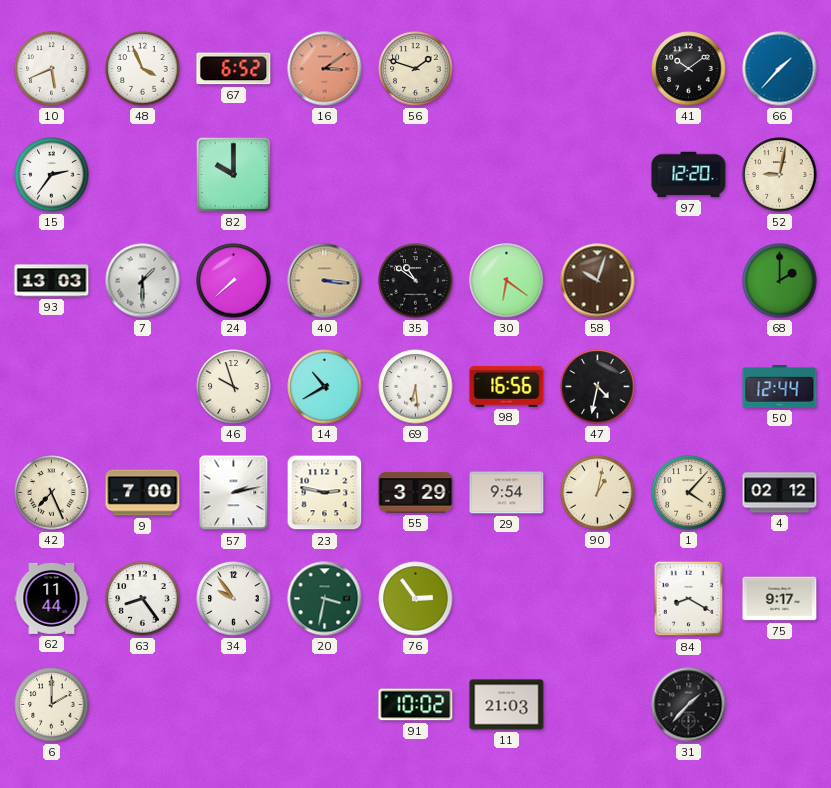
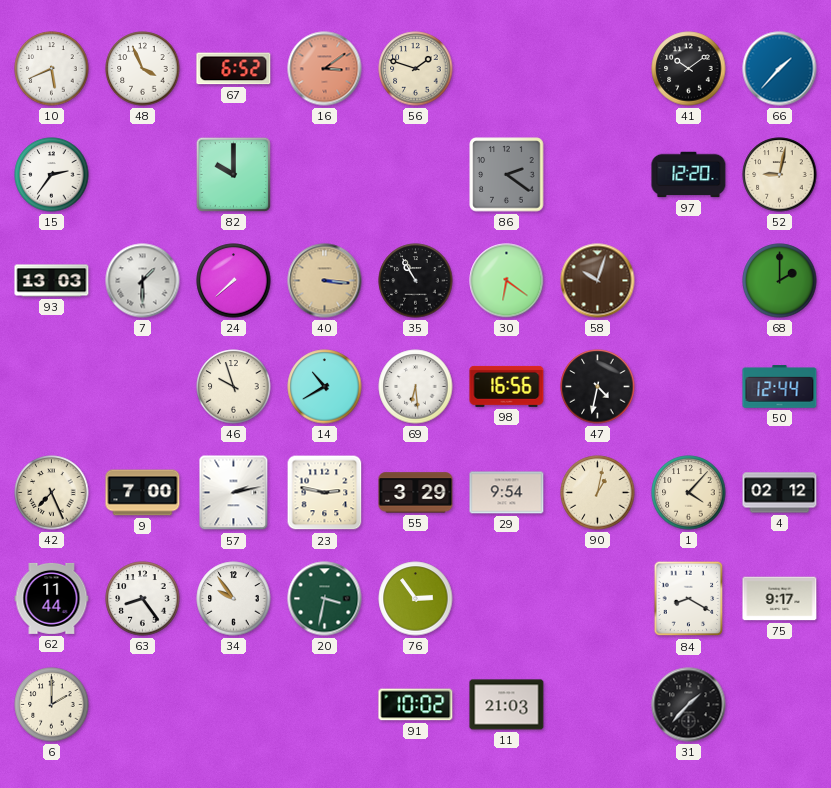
86: none -> 2:21 (507, 175)
35: 10:51 -> 10:55 (416, 281)
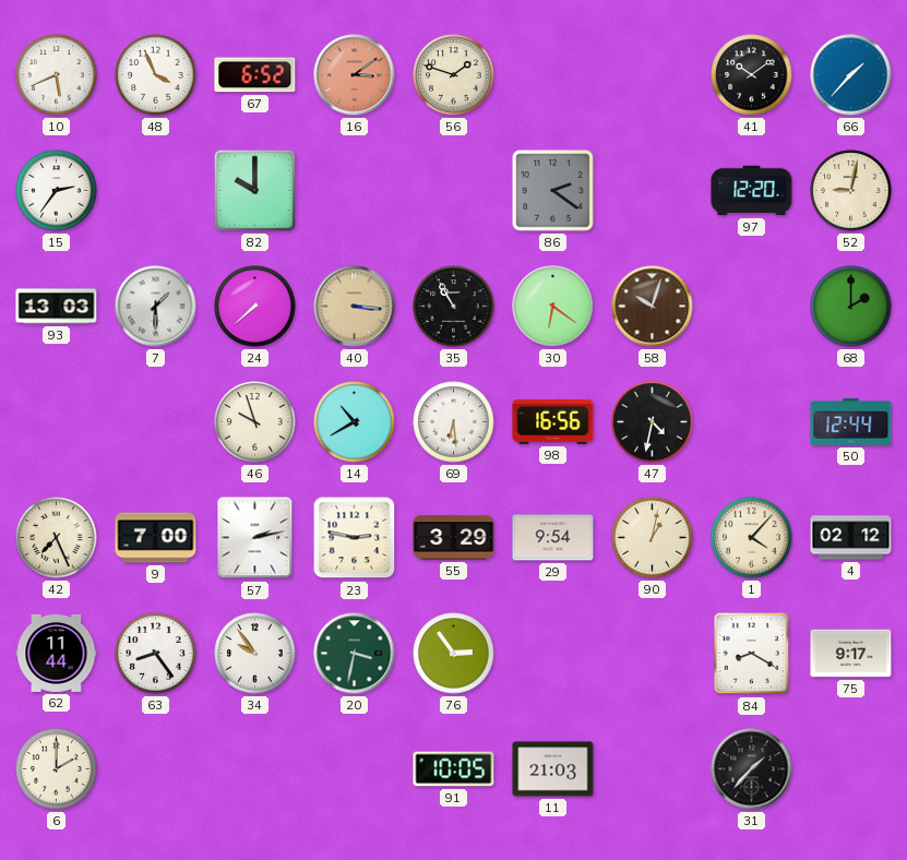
91: 10:02 -> 10:05 (454, 769)
